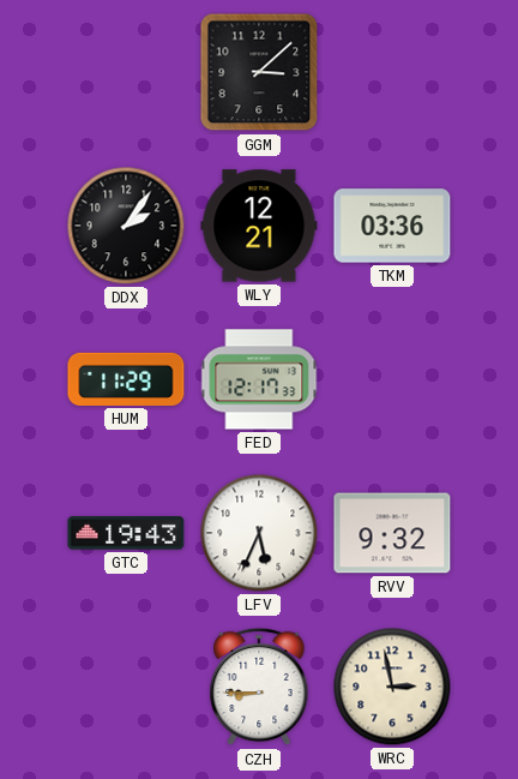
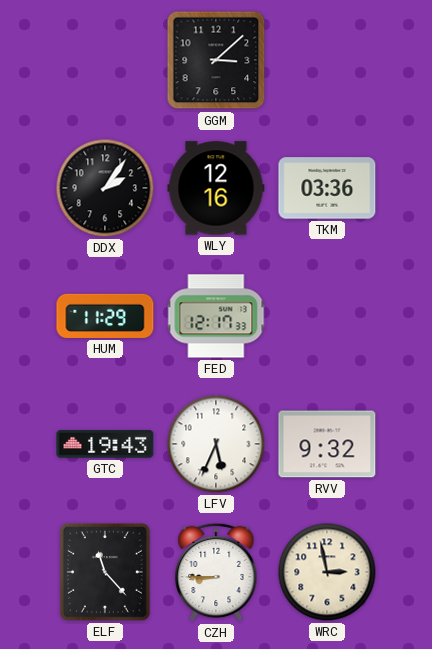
WLY: 12:21 -> 12:16 (216, 188)
ELF: none -> 11:23 (105, 572)
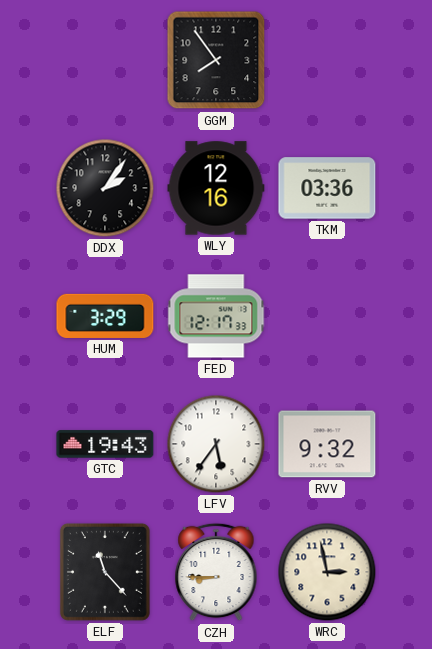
GGM: 3:08 -> 7:54 (216, 60)
HUM: 11:29 -> 3:29 (105, 316)
LFV: 5:34 -> 5:36 (216, 444)
